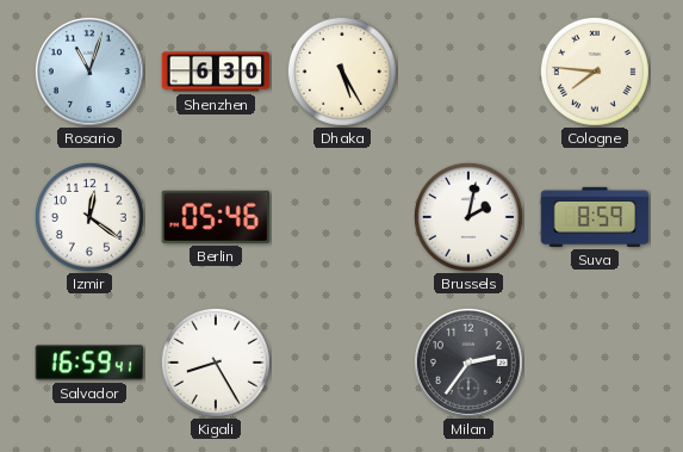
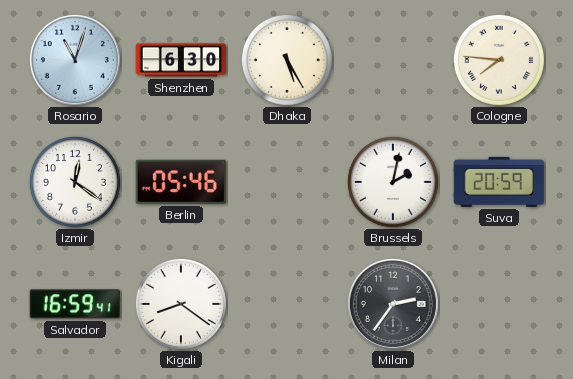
Suva: 8:59 -> 20:59 (499, 182)
Kigali: 8:25 -> 8:21 (181, 304)
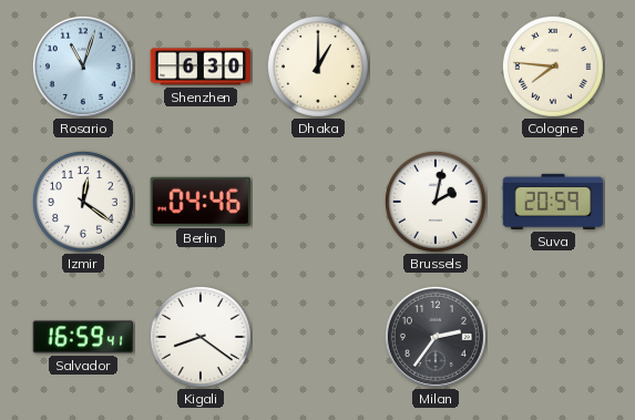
Dhaka: 5:25 -> 1:00 (318, 66)
Berlin: 05:46 -> 04:46 (201, 202)
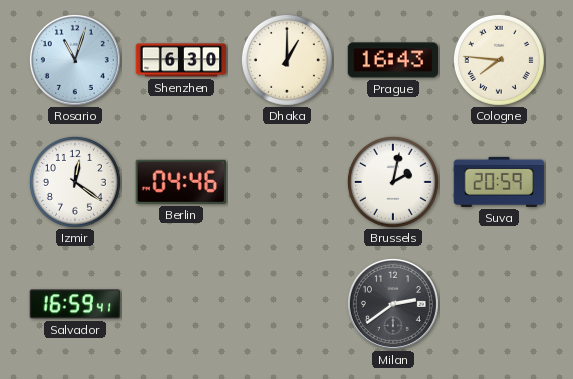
Prague: none -> 16:43 (393, 60)
Kigali: 8:21 -> none (201, 337)
Milan: 2:36 -> 2:39 (393, 304)
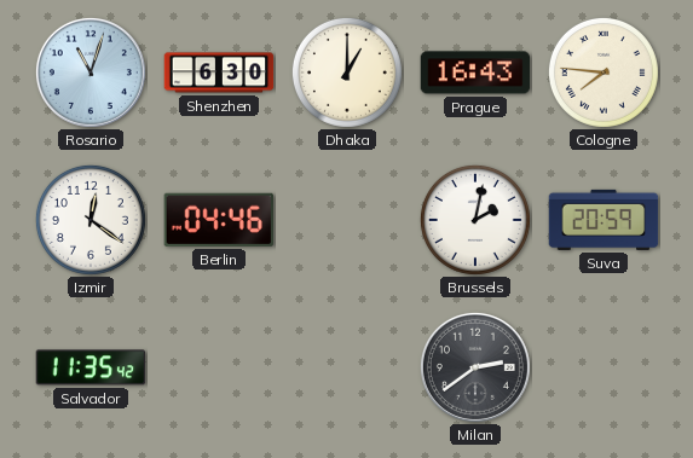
Salvador: 16:59 -> 11:35 (91, 367)
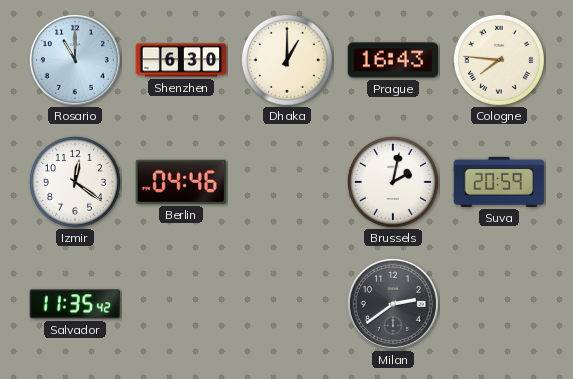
Rosario: 11:03 -> 11:00 (75, 60)
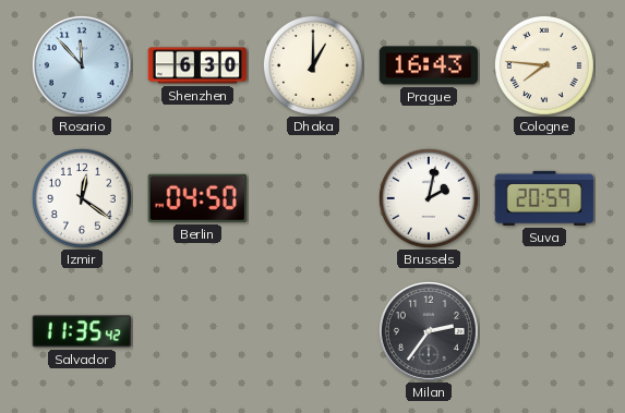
Rosario: 11:00 -> 11:53 (82, 65)
Berlin: 04:46 -> 04:50 (197, 198)
Milan: 2:39 -> 2:36 (429, 331)
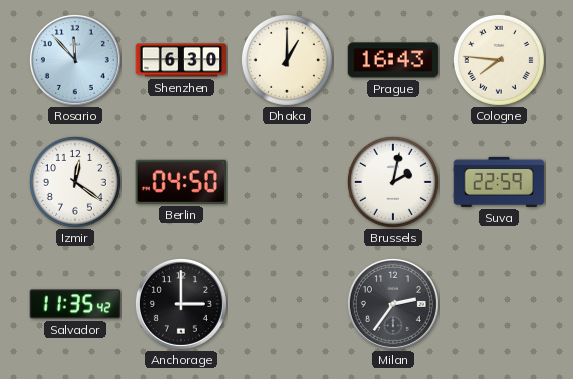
Suva: 20:59 -> 22:59 (499, 182)
Anchorage: none -> 3:00 (181, 304)
